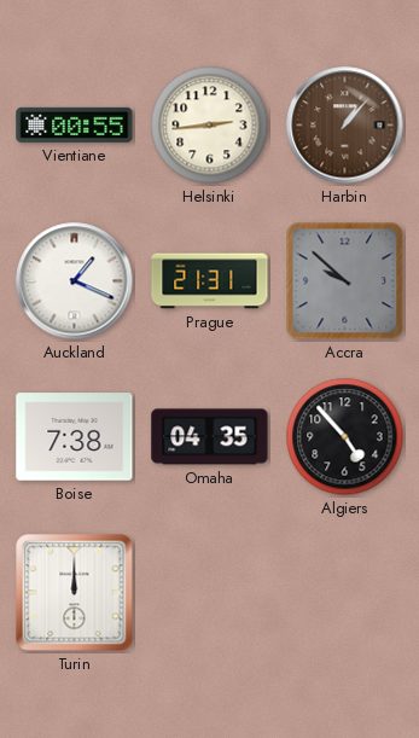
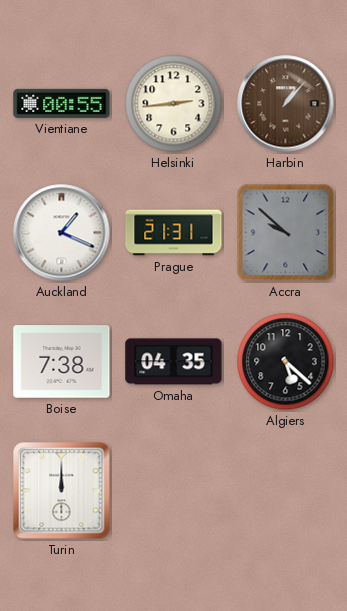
Algiers: 4:53 -> 5:22 (286, 362)
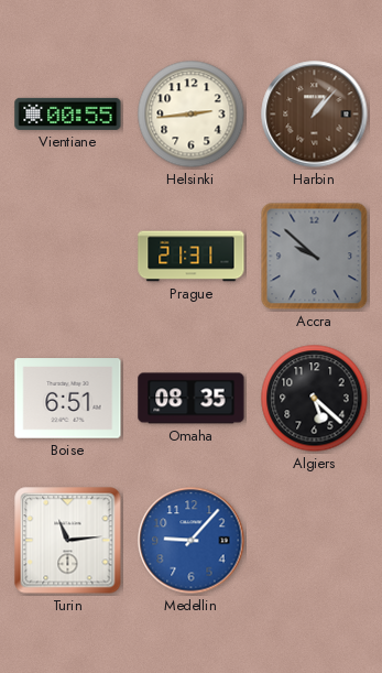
Auckland: 1:19 -> none (62, 233)
Boise: 7:38 -> 6:51 (68, 399)
Omaha: 04:35 -> 08:35 (192, 399)
Turin: 12:00 -> 11:14 (68, 541)
Medellin: none -> 9:07 (192, 541)
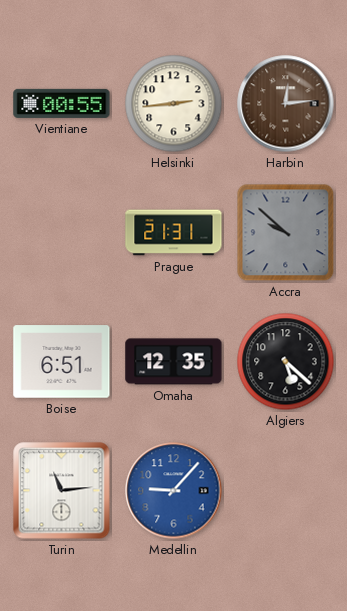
Harbin: 1:07 -> 12:14 (286, 104)
Omaha: 08:35 -> 12:35 (174, 362)
